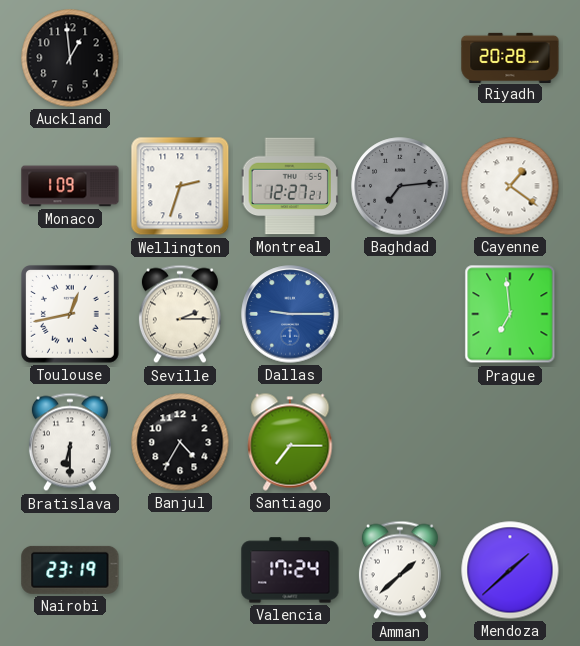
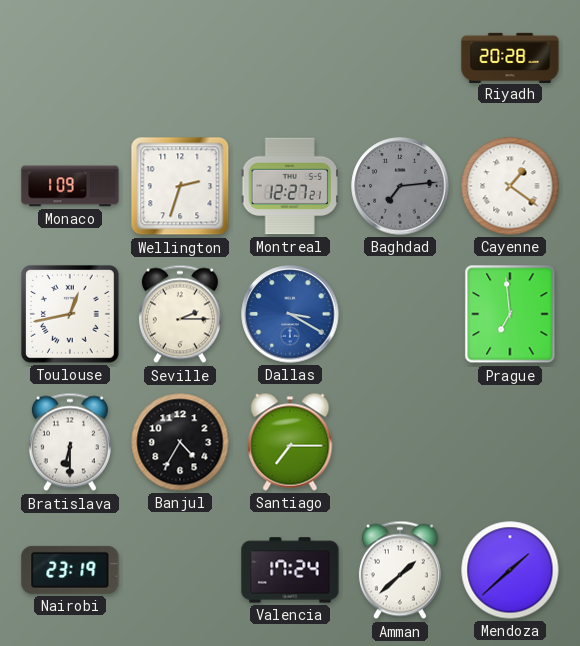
Auckland: 12:59 -> none (70, 58)
Dallas: 9:15 -> 3:20 (290, 314)
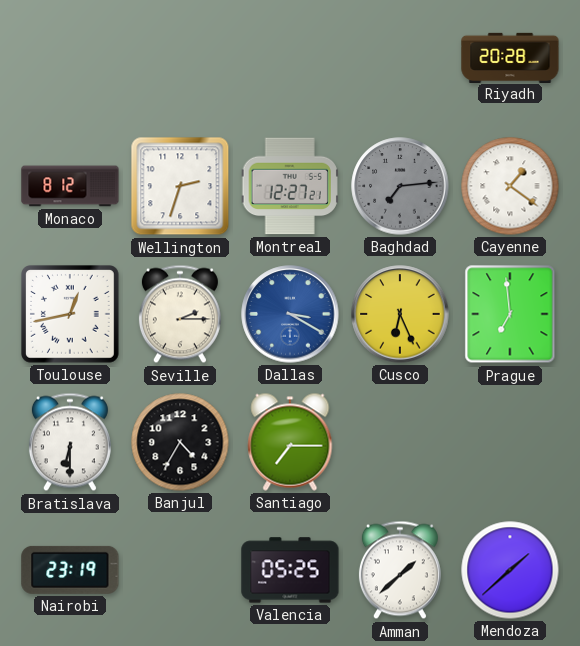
Monaco: 1:09 -> 8:12 (70, 186)
Cusco: none -> 6:26 (400, 314)
Valencia: 17:24 -> 05:25 (290, 570)
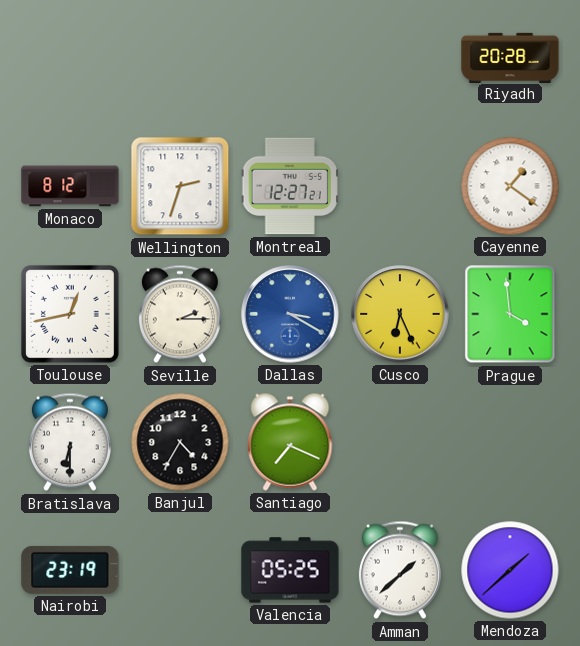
Baghdad: 7:14 -> none (400, 186)
Prague: 6:59 -> 3:59 (510, 314)
Santiago: 7:15 -> 7:19 (290, 442)
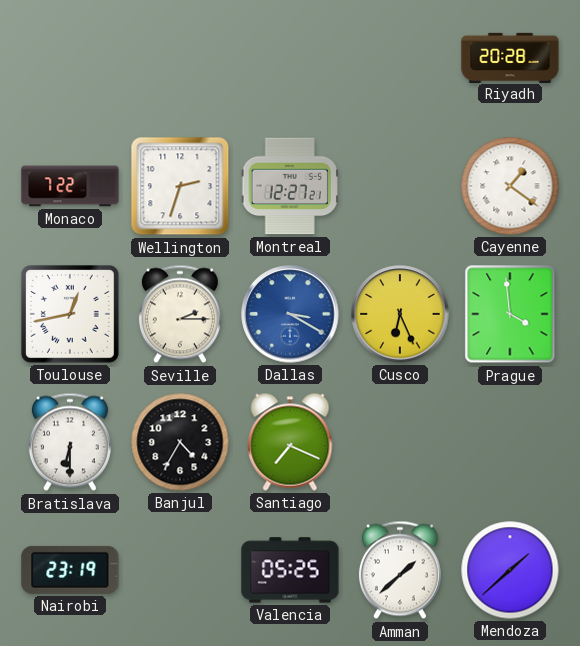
Monaco: 8:12 -> 7:22 (70, 186)
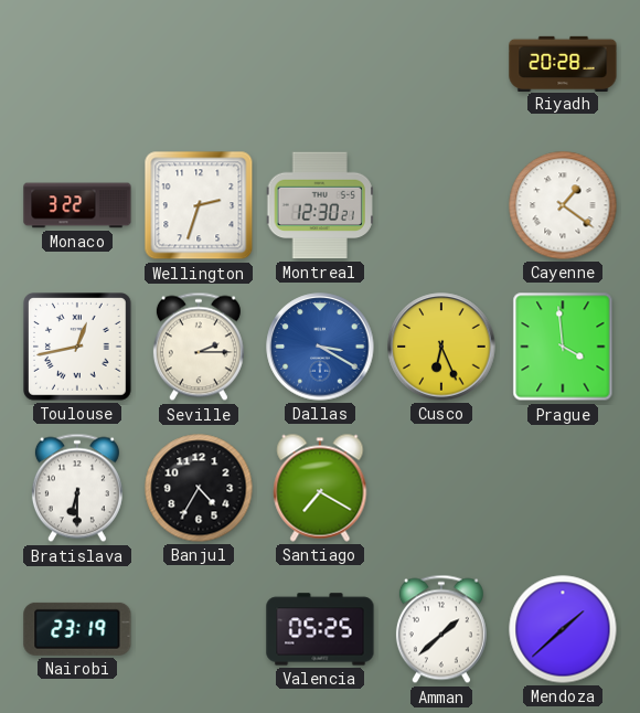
Monaco: 7:22 -> 3:22 (77, 205)
Montreal: 12:27 -> 12:30 (320, 205)
Santiago: 7:19 -> 7:20 (320, 488)
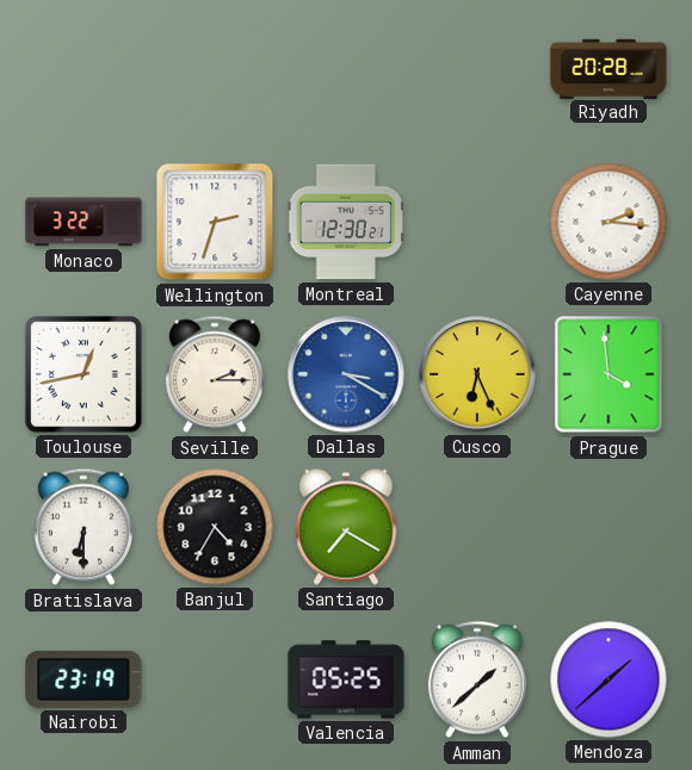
Cayenne: 1:21 -> 2:16 (608, 222)
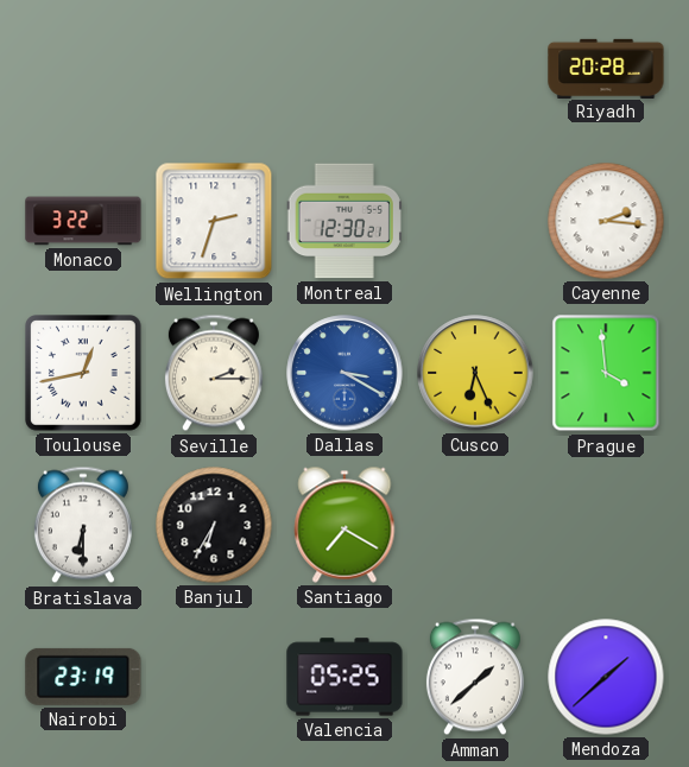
Banjul: 4:35 -> 6:35 (214, 525)
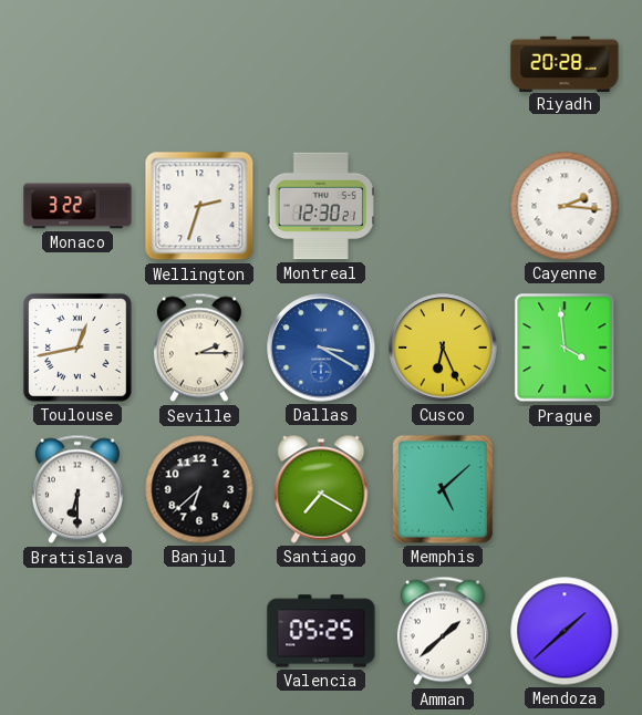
Banjul: 6:35 -> 6:38 (199, 489)
Memphis: none -> 5:08 (443, 489)
Nairobi: 23:19 -> none (83, 677)
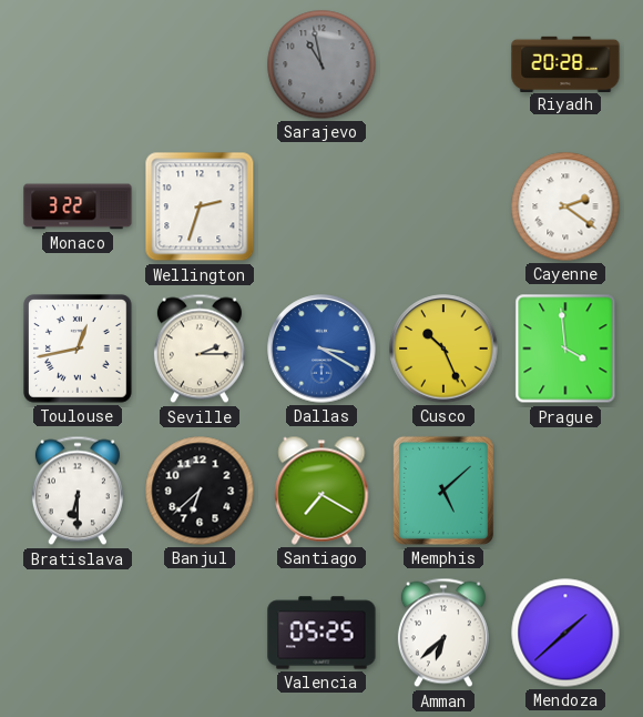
Sarajevo: none -> 10:58 (321, 64)
Montreal: 12:30 -> none (321, 206)
Cayenne: 2:16 -> 2:21 (565, 206)
Cusco: 6:26 -> 10:26 (443, 349)
Amman: 1:38 -> 6:38 (443, 633)
